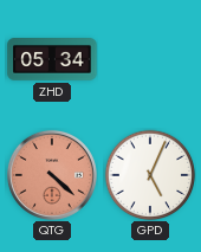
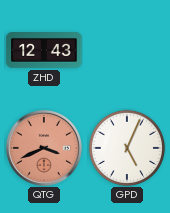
ZHD: 05:34 -> 12:43 (44, 51)
QTG: 4:22 -> 3:41 (44, 148)
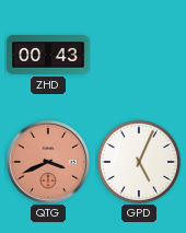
ZHD: 12:43 -> 00:43 (48, 56)
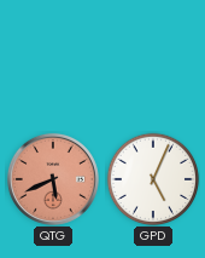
ZHD: 00:43 -> none (48, 56)
QTG: 3:41 -> 5:41 (53, 179)
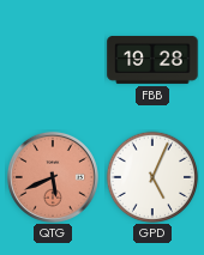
FBB: none -> 19:28 (152, 61)
